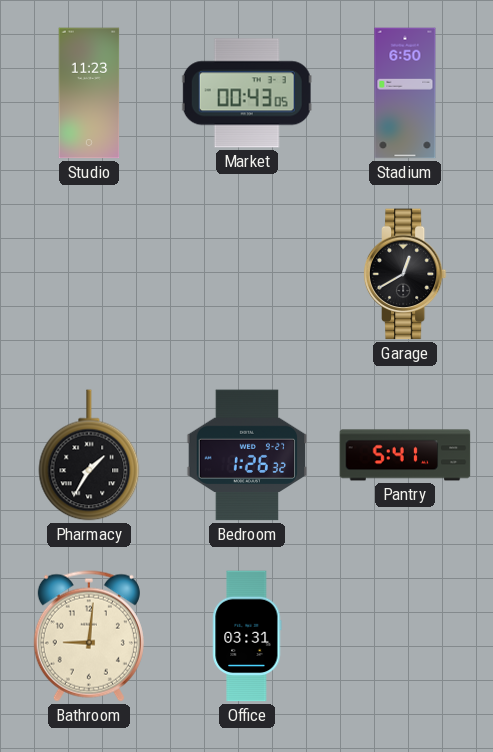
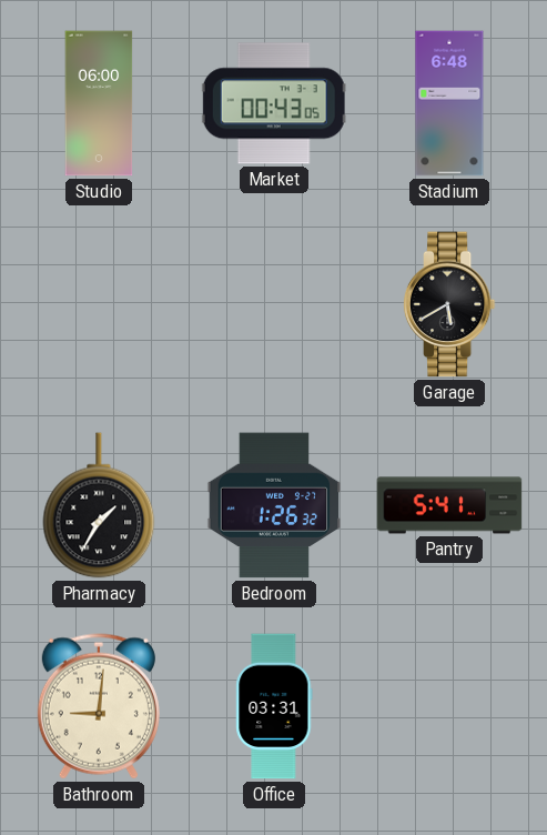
Studio: 11:23 -> 06:00 (99, 103)
Stadium: 6:50 -> 6:48 (449, 103)
Garage: 12:40 -> 5:40 (449, 304)
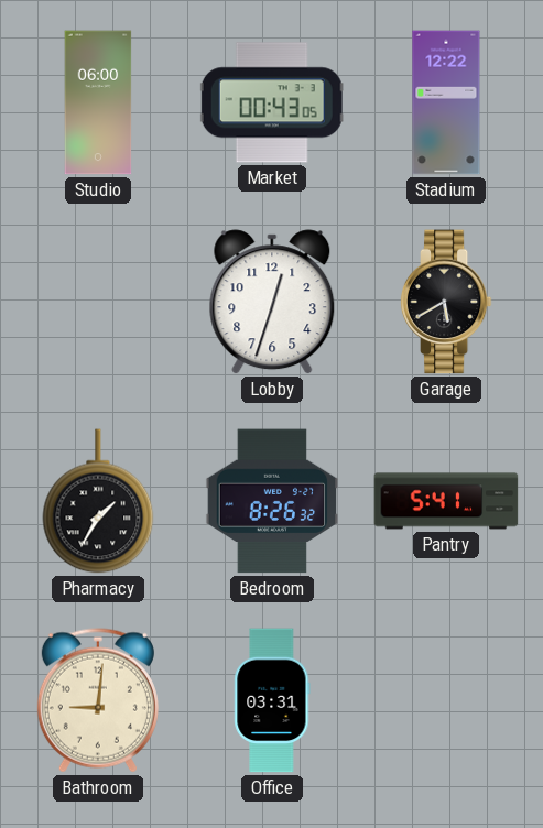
Stadium: 6:48 -> 12:22 (446, 102)
Lobby: none -> 12:33 (272, 302)
Bedroom: 1:26 -> 8:26 (272, 501)
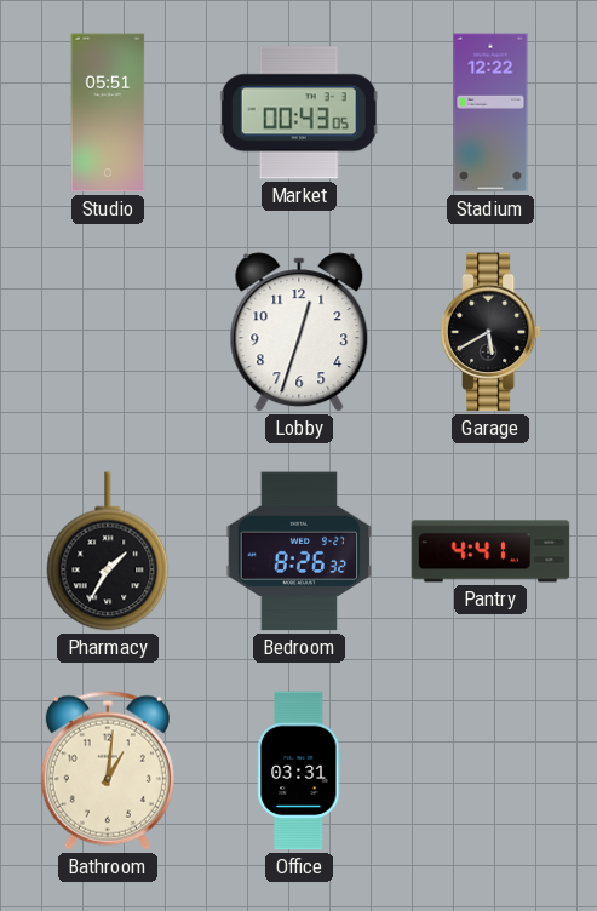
Studio: 06:00 -> 05:51 (108, 113)
Pantry: 5:41 -> 4:41 (490, 551)
Bathroom: 9:01 -> 1:01 (108, 770)
